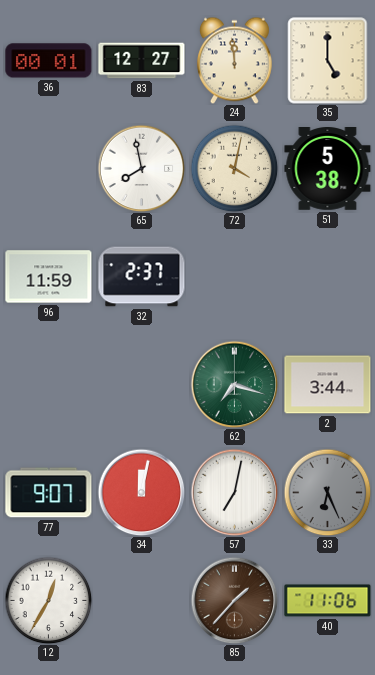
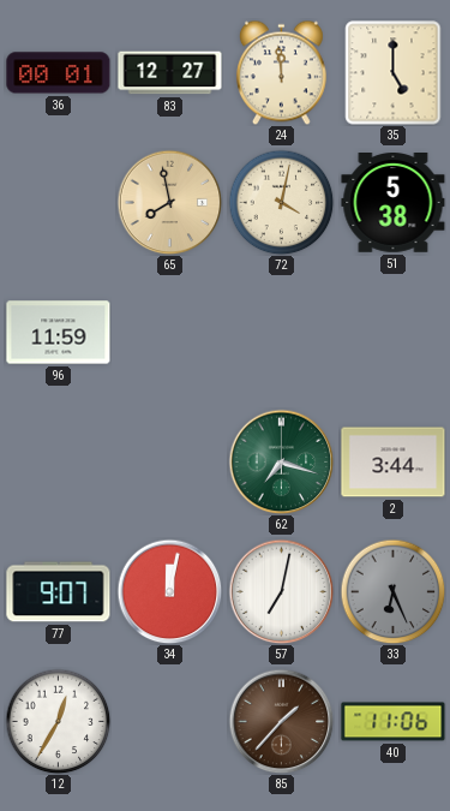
65 dial: white -> champagne (169, 202)
32: 2:37 -> none (142, 277)
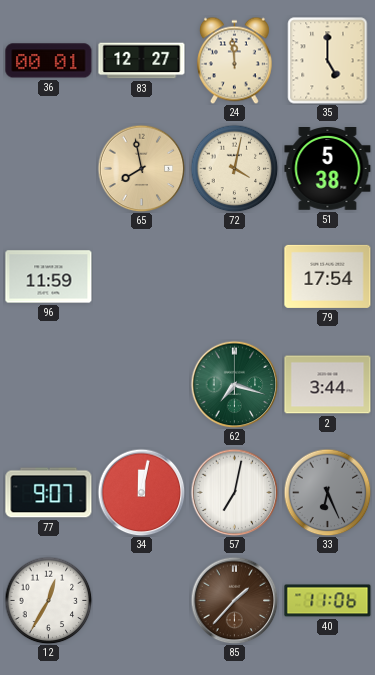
79: none -> 17:54 (328, 276)
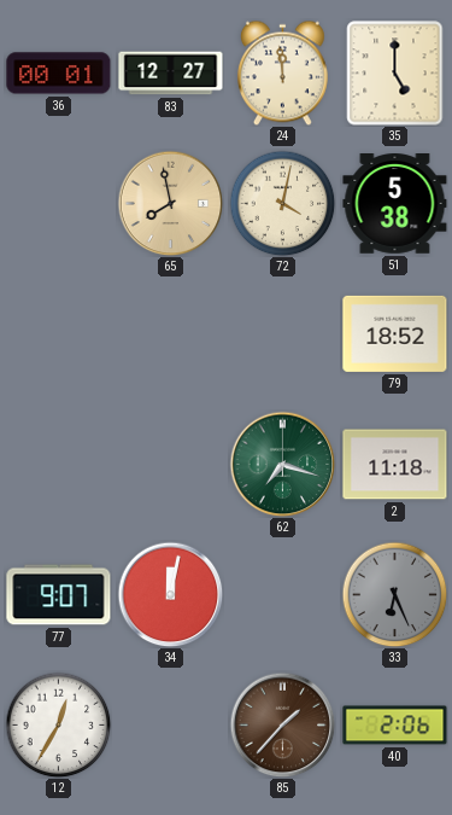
96: 11:59 -> none (49, 277)
79: 17:54 -> 18:52 (395, 333)
2: 3:44 -> 11:18 (395, 465)
57: 7:02 -> none (234, 492)
40: 11:06 -> 2:06 (395, 726)
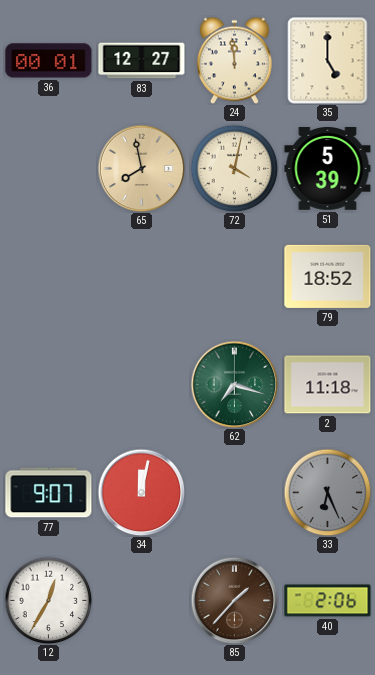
51: 5:38 -> 5:39 (328, 169)
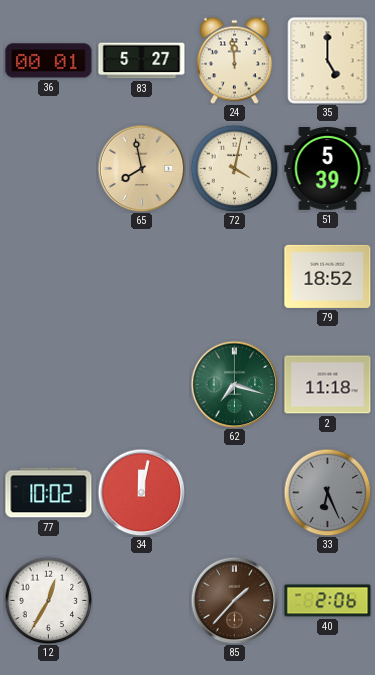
83: 12:27 -> 5:27 (142, 61)
77: 9:07 -> 10:02 (49, 493)
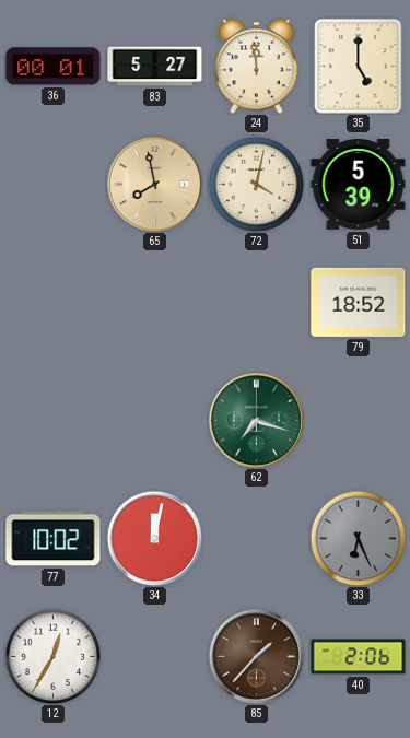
2: 11:18 -> none (328, 385)
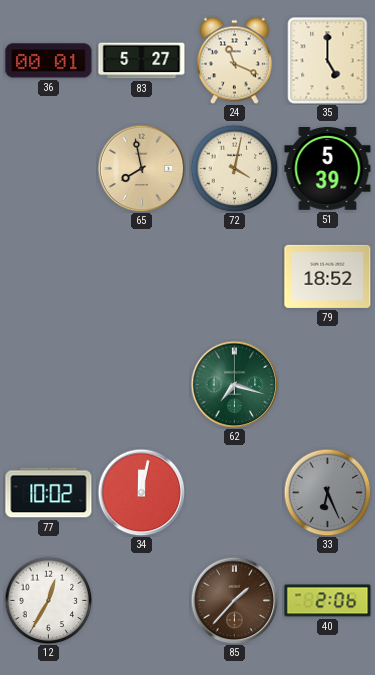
24: 11:59 -> 11:19 (234, 60)
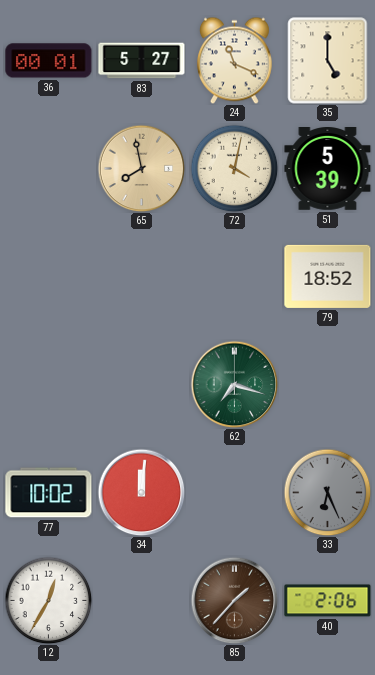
34: 12:02 -> 12:01 (141, 492)
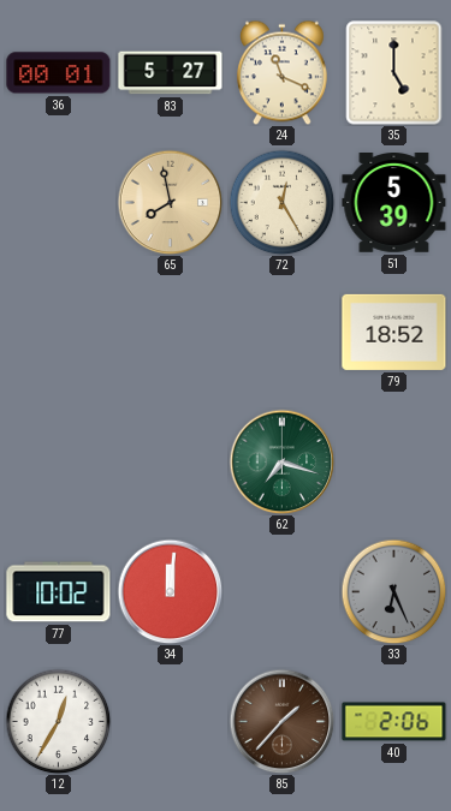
72: 4:02 -> 12:25 (281, 202)
